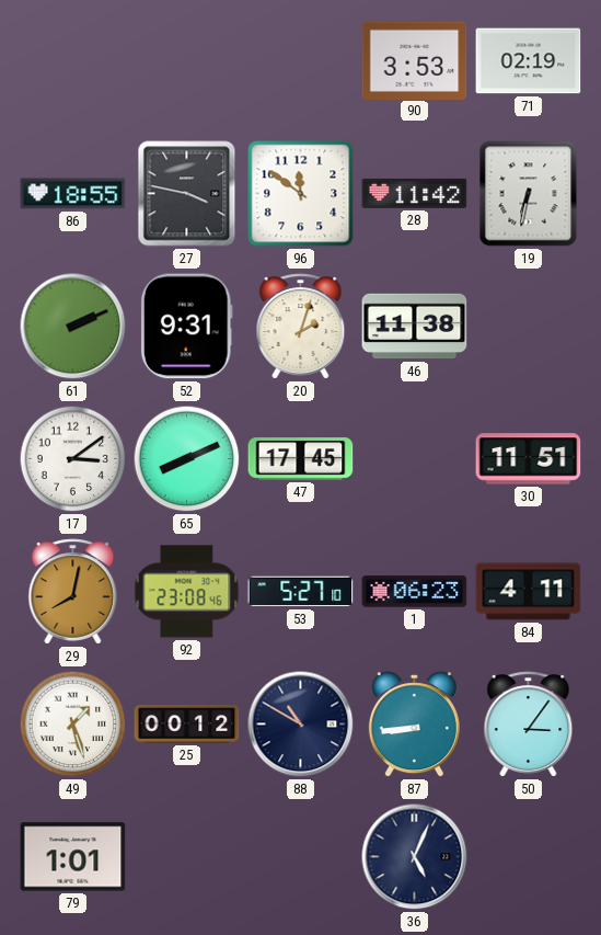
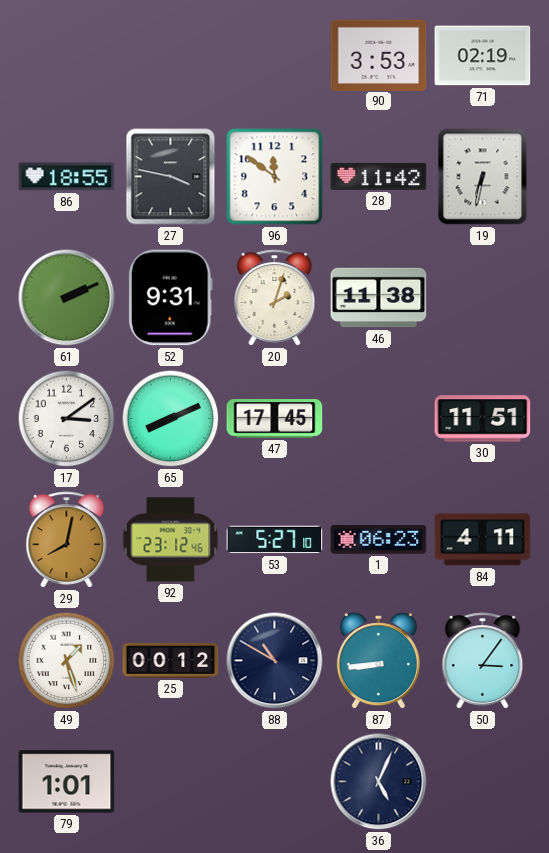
92: 23:08 -> 23:12 (171, 540)
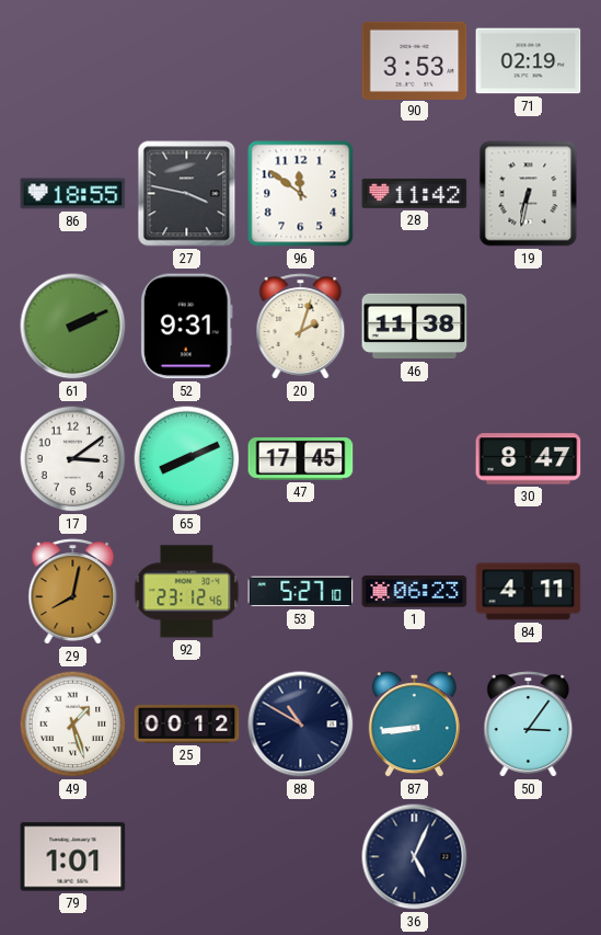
30: 11:51 -> 8:47 (529, 459)
